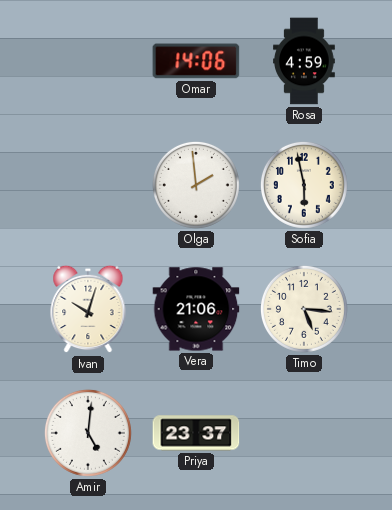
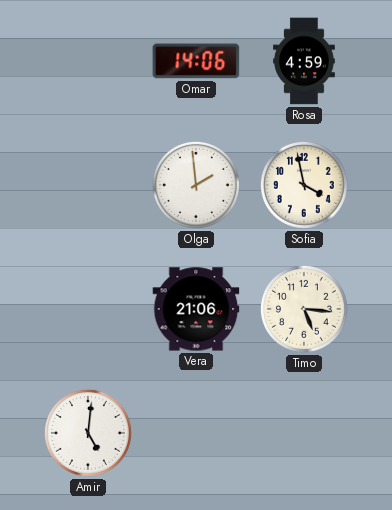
Sofia: 5:58 -> 3:58 (304, 185)
Ivan: 10:03 -> none (88, 309)
Priya: 23:37 -> none (196, 433)
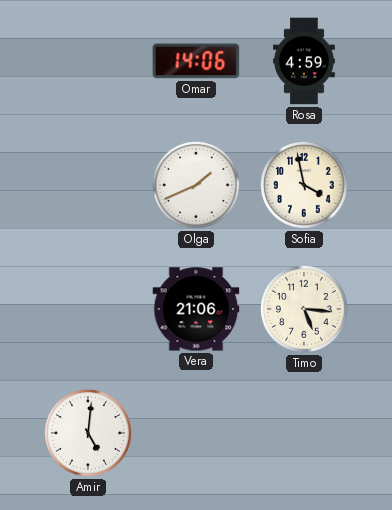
Olga: 1:59 -> 1:41 (196, 185)
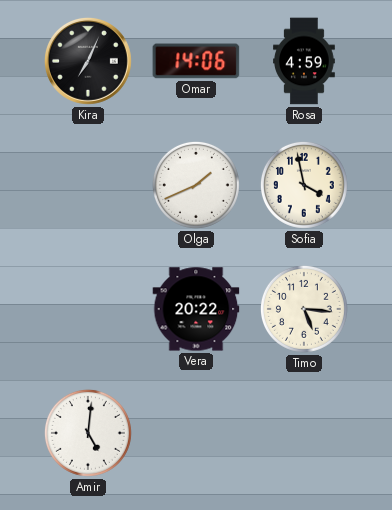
Kira: none -> 7:04 (88, 61)
Vera: 21:06 -> 20:22 (196, 309)
